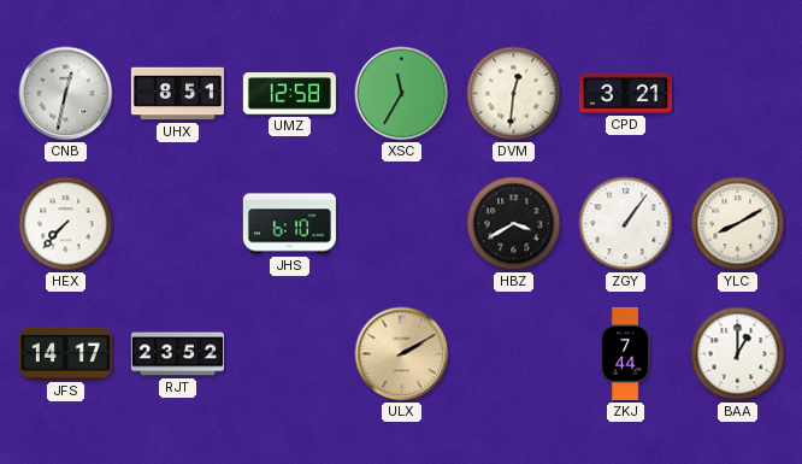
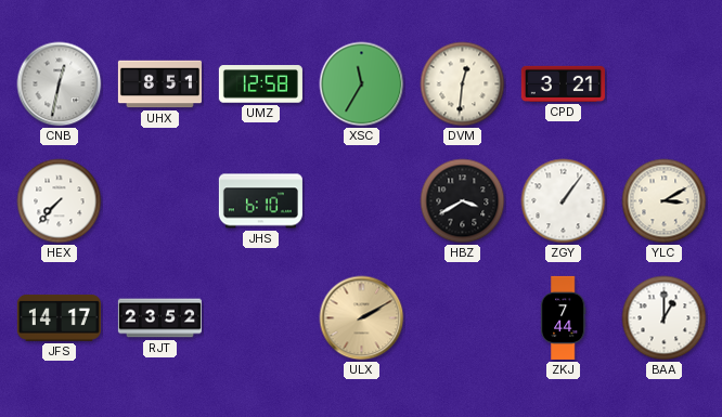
YLC: 8:10 -> 3:10 (665, 201)
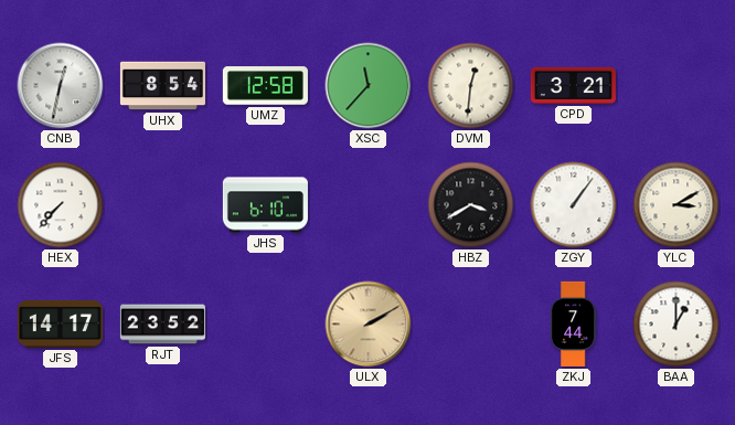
UHX: 8:51 -> 8:54 (162, 86)
XSC: 11:35 -> 11:37 (369, 86)
